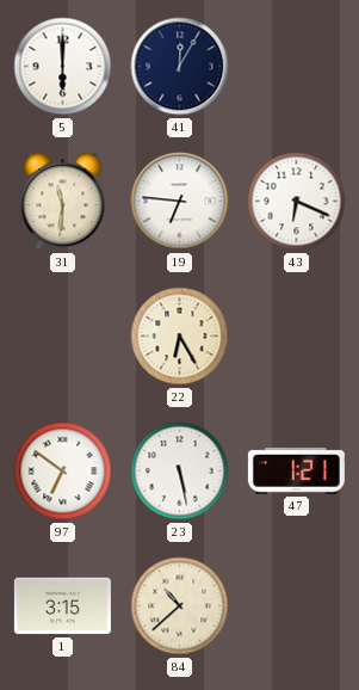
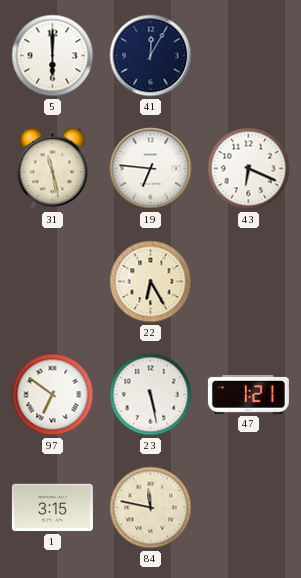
31: 11:31 -> 11:28 (53, 169)
84: 10:38 -> 11:47 (151, 508)
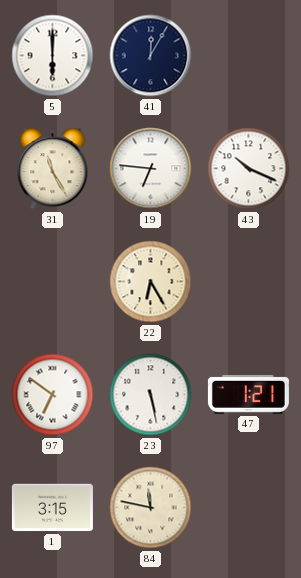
31: 11:28 -> 11:25 (53, 169)
43: 6:19 -> 10:19 (249, 169)
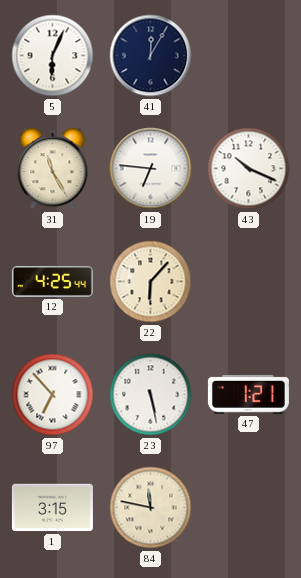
5: 6:00 -> 6:04 (53, 56)
12: none -> 4:25 (52, 281)
22: 6:25 -> 6:07 (151, 282)
97: 6:51 -> 6:53 (53, 395)
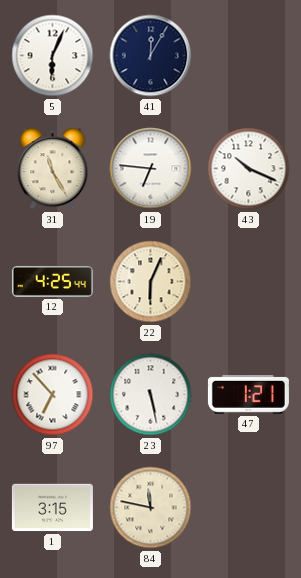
22: 6:07 -> 6:04 (151, 282)
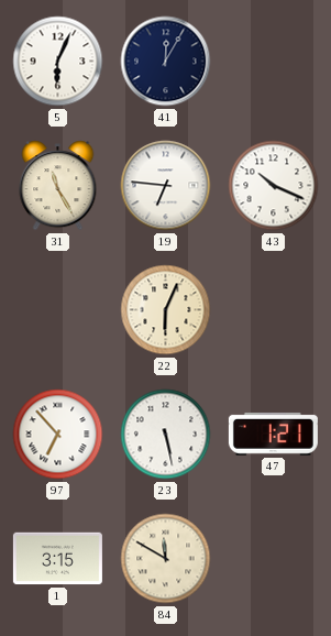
12: 4:25 -> none (52, 281)
84: 11:47 -> 11:50 (166, 559)
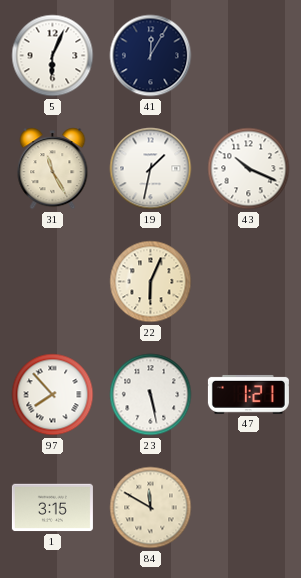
19: 6:46 -> 1:32 (151, 169)
97: 6:53 -> 7:53 (53, 395)
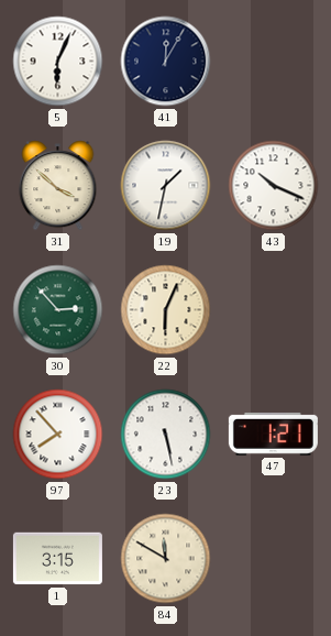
31: 11:25 -> 3:52 (58, 186)
30: none -> 2:53 (58, 310)
